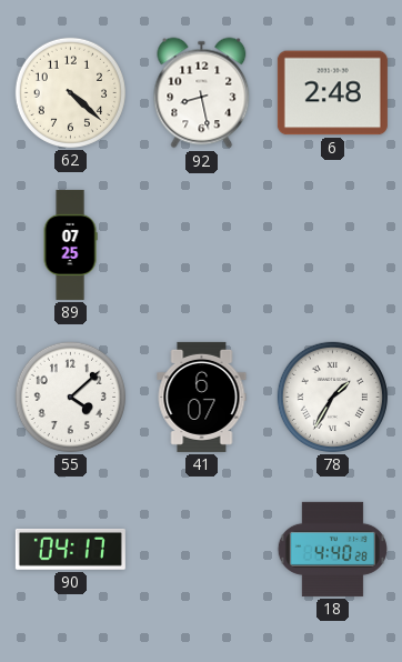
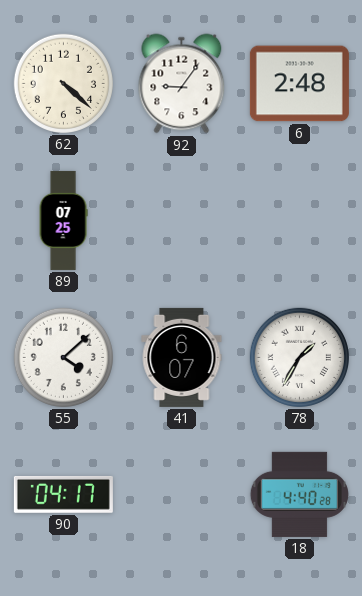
92: 8:28 -> 9:06 (182, 84)
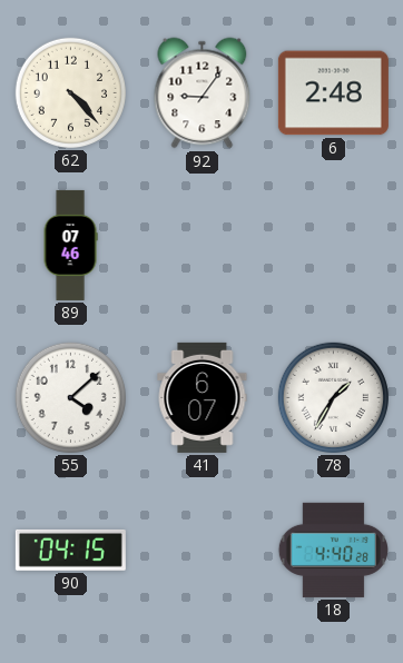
62: 4:22 -> 4:23 (70, 92)
89: 07:25 -> 07:46 (70, 245)
90: 04:17 -> 04:15 (70, 550)
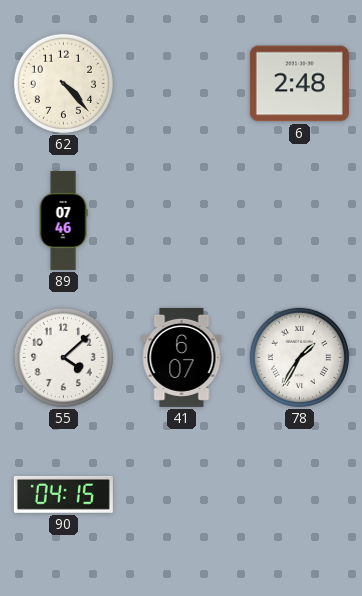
92: 9:06 -> none (203, 93)
18: 4:40 -> none (333, 550)
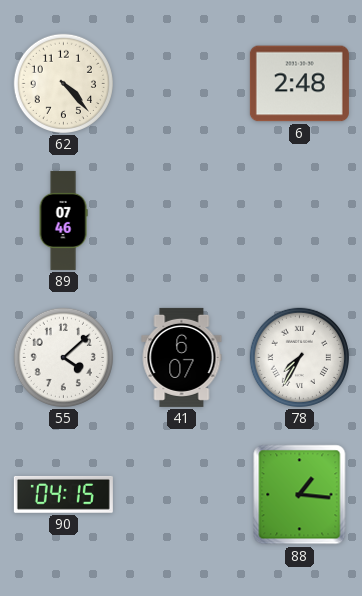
78: 1:35 -> 7:35 (299, 357)
88: none -> 1:16 (300, 495)
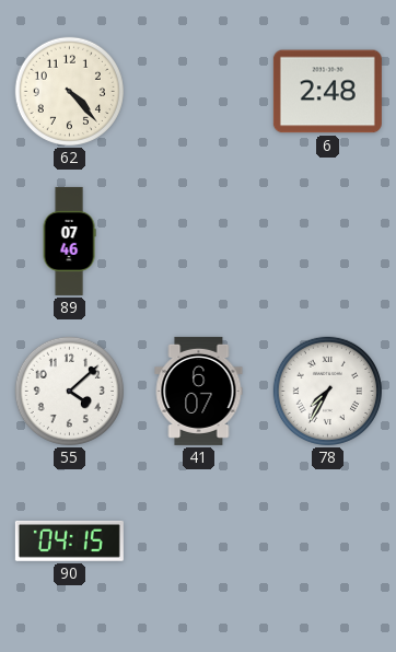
88: 1:16 -> none (300, 495)
